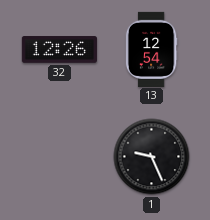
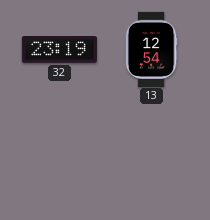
32: 12:26 -> 23:19 (59, 50)
1: 9:26 -> none (152, 157)
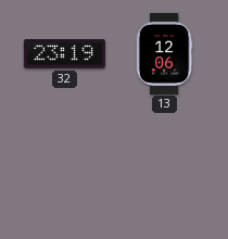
13: 12:54 -> 12:06 (164, 53)
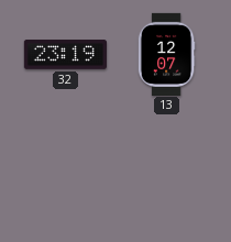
13: 12:06 -> 12:07 (166, 54)
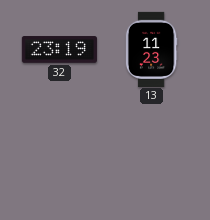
13: 12:07 -> 11:23 (151, 49)
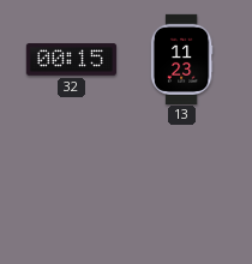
32: 23:19 -> 00:15 (71, 60)
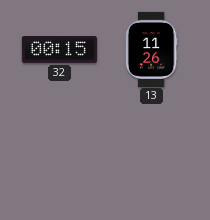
13: 11:23 -> 11:26 (151, 49)
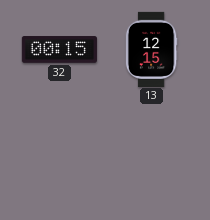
13: 11:26 -> 12:15 (151, 49)
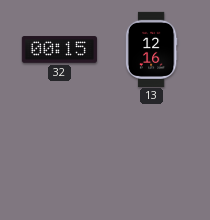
13: 12:15 -> 12:16 (151, 49)
